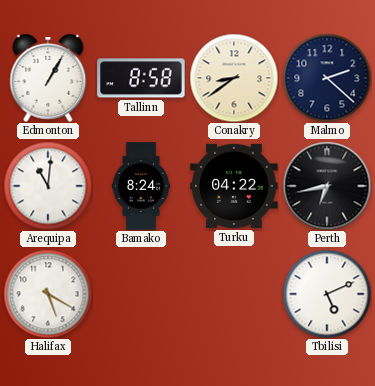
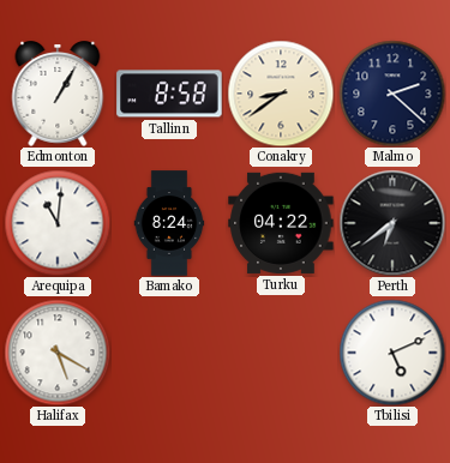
Perth: 6:43 -> 6:39 (392, 223)
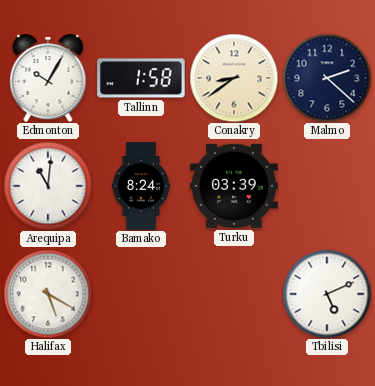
Edmonton: 1:05 -> 10:05 (48, 79)
Tallinn: 8:58 -> 1:58 (141, 78)
Turku: 04:22 -> 03:39 (234, 186)
Perth: 6:39 -> none (392, 223)
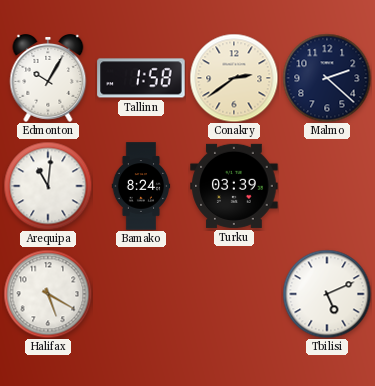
Conakry: 8:39 -> 2:39 (234, 78)
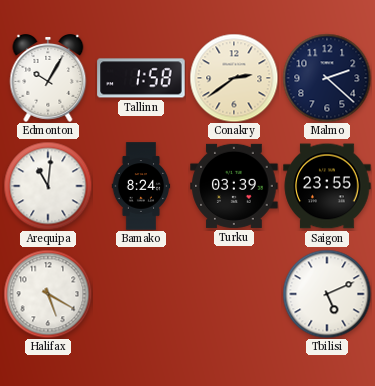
Saigon: none -> 23:55 (327, 186)
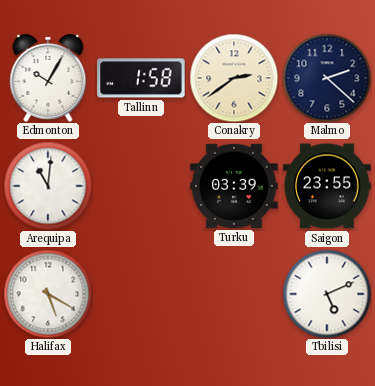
Bamako: 8:24 -> none (141, 186)
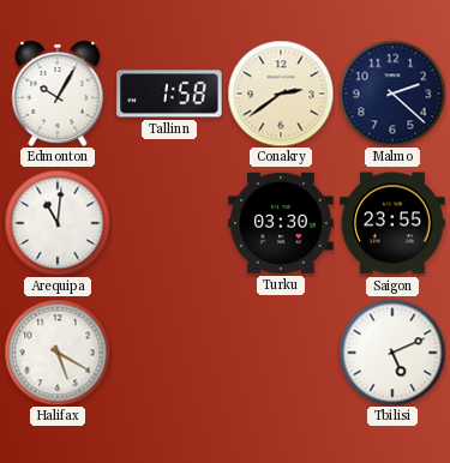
Turku: 03:39 -> 03:30 (281, 223)
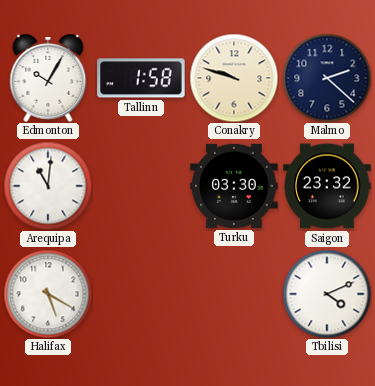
Conakry: 2:39 -> 9:48 (234, 78)
Saigon: 23:55 -> 23:32 (327, 186)
Tbilisi: 5:11 -> 4:11 (327, 294)
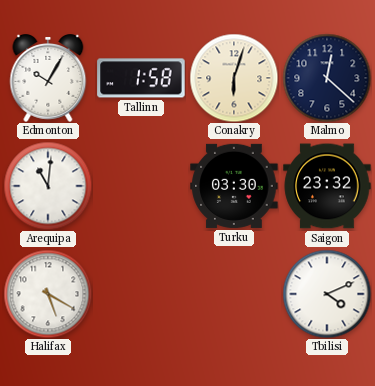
Conakry: 9:48 -> 6:03 (234, 78)
Malmo: 2:22 -> 12:22 (327, 78)
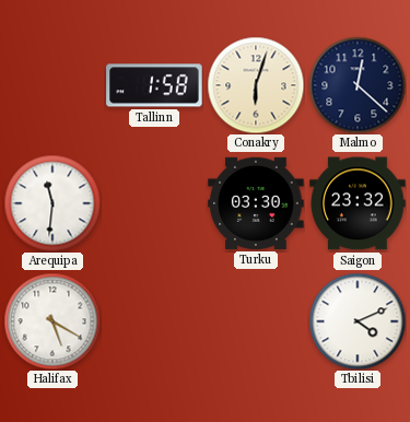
Edmonton: 10:05 -> none (48, 79)
Arequipa: 11:01 -> 11:31 (52, 203)
